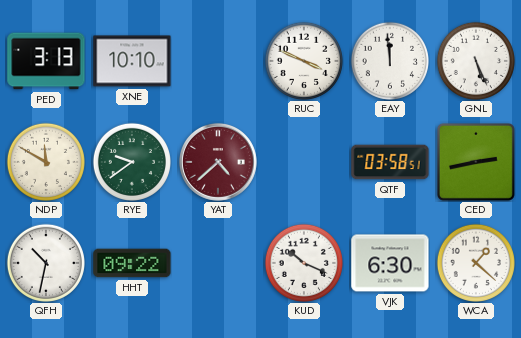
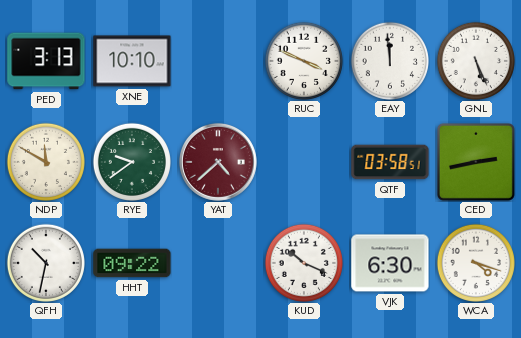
WCA: 1:22 -> 4:18 (475, 262)
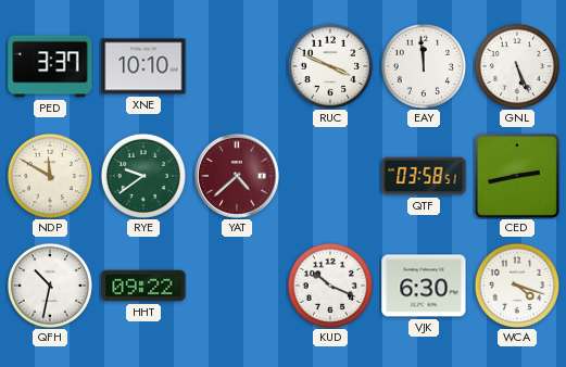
PED: 3:13 -> 3:37 (50, 66)
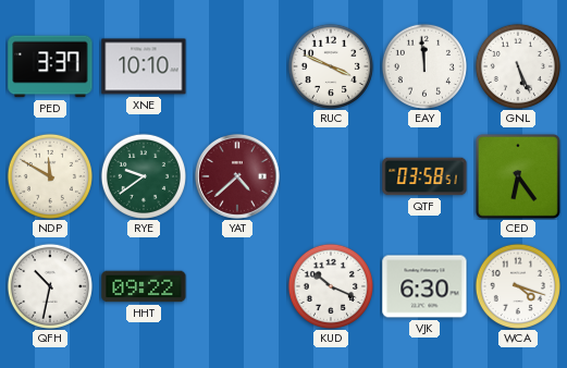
CED: 2:43 -> 6:24 (518, 176)
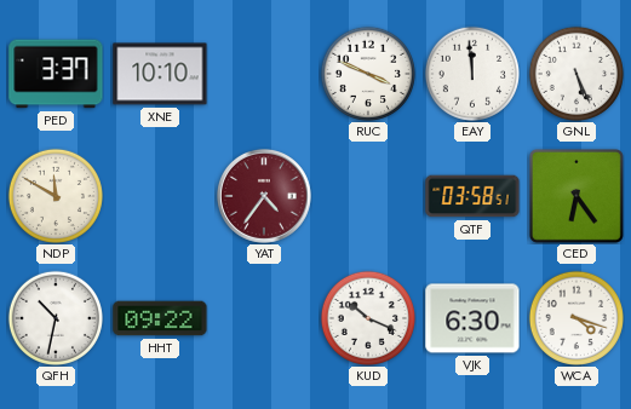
RYE: 9:39 -> none (143, 175)
YAT: 4:38 -> 4:36 (264, 196)
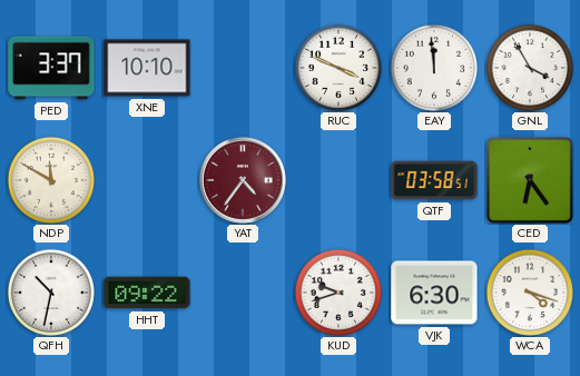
GNL: 5:26 -> 3:55 (529, 67)
KUD: 10:19 -> 9:42 (337, 291)
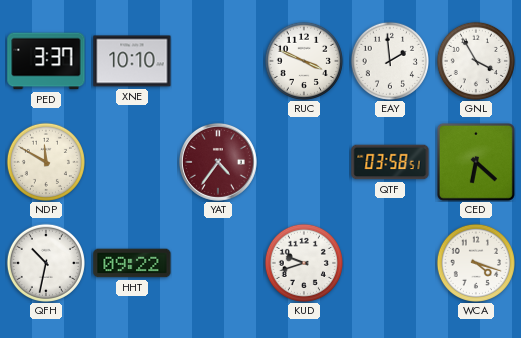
EAY: 11:59 -> 1:59 (389, 60)
CED: 6:24 -> 6:22 (476, 162)
VJK: 6:30 -> none (434, 293)
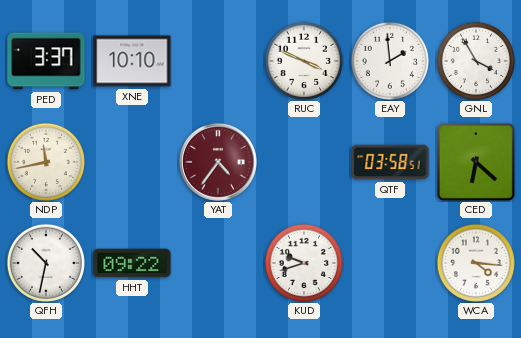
NDP: 11:50 -> 11:43 (45, 161)
WCA: 4:18 -> 4:16 (475, 262)
